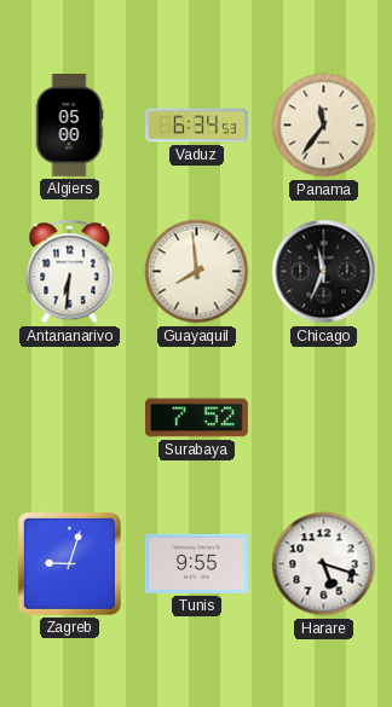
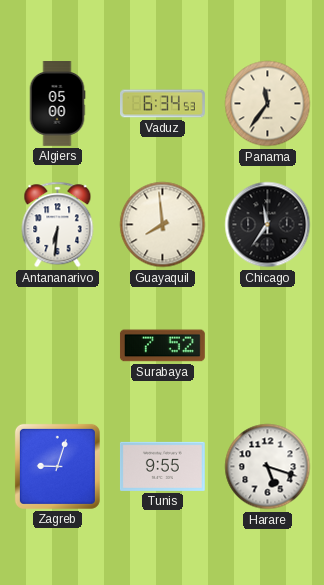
Chicago: 11:34 -> 11:36 (268, 225)
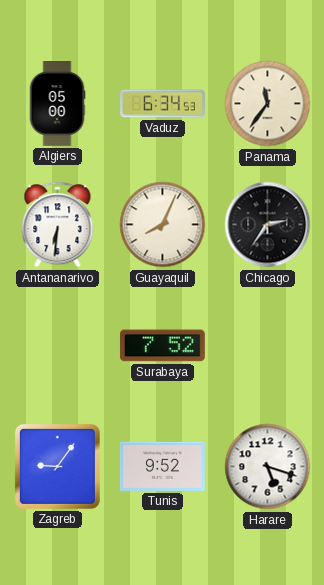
Guayaquil: 7:59 -> 8:04 (163, 225)
Chicago: 11:36 -> 2:36 (268, 225)
Zagreb: 9:03 -> 9:06 (57, 466)
Tunis: 9:55 -> 9:52 (162, 466)
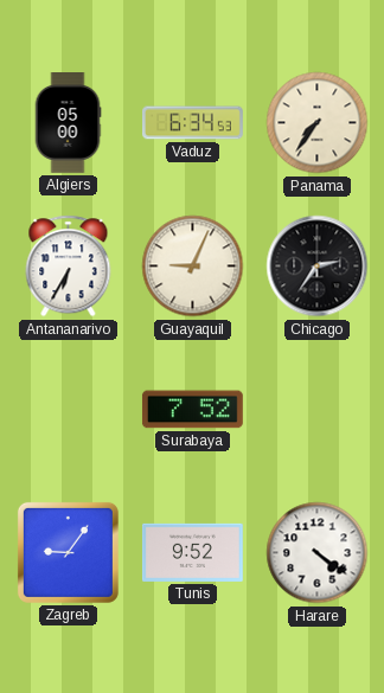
Panama: 11:36 -> 7:36 (318, 123)
Antananarivo: 6:31 -> 6:35 (69, 267)
Guayaquil: 8:04 -> 9:04 (193, 267)
Harare: 5:18 -> 4:21 (318, 553)
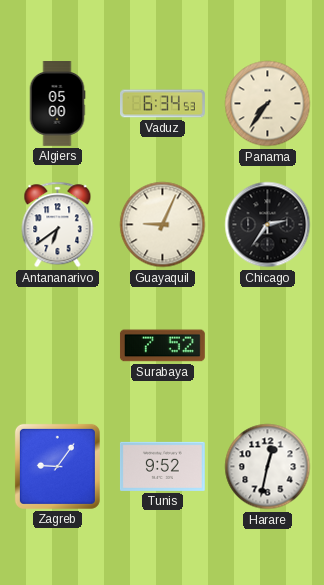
Antananarivo: 6:35 -> 6:39 (58, 225)
Harare: 4:21 -> 12:32 (268, 467)
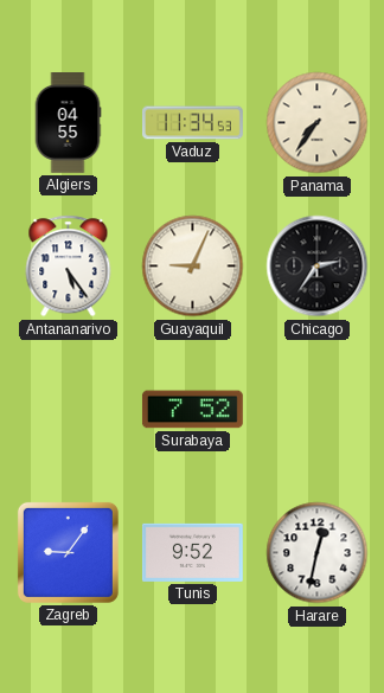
Algiers: 05:00 -> 04:55 (68, 123)
Vaduz: 6:34 -> 11:34 (193, 123)
Antananarivo: 6:39 -> 5:24 (69, 267)
